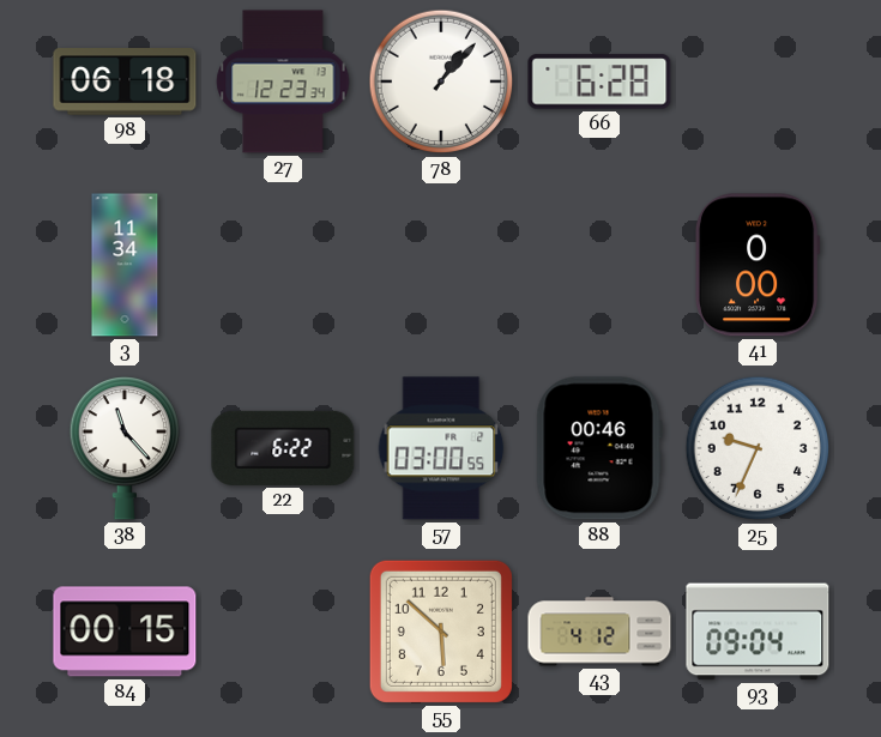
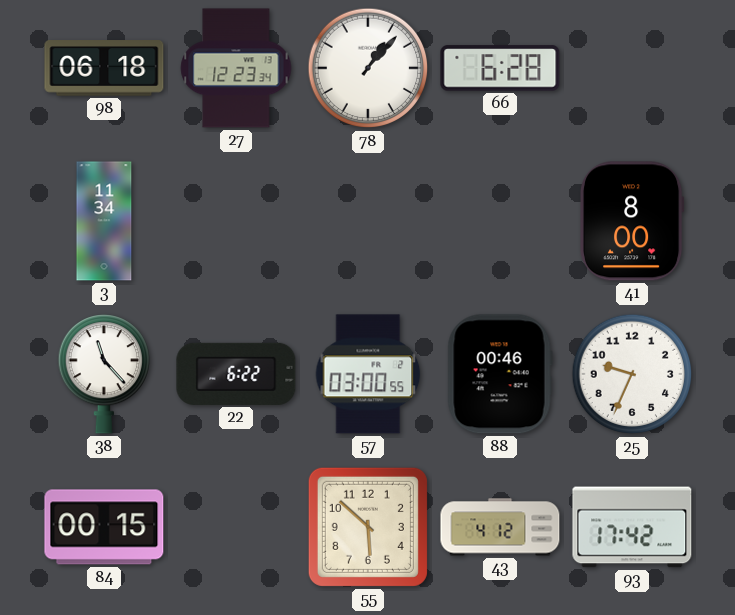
41: 0:00 -> 8:00 (632, 221)
93: 09:04 -> 17:42 (632, 527)
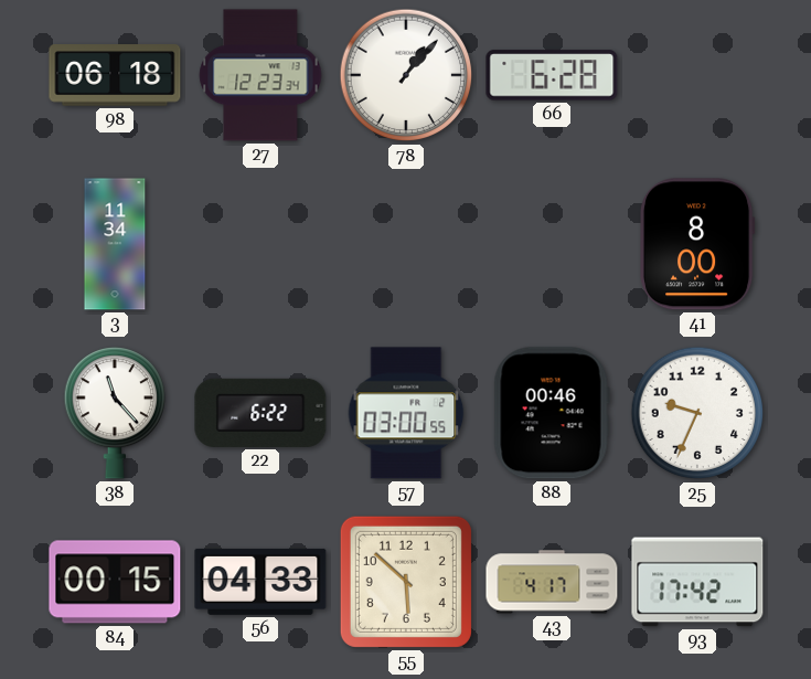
56: none -> 04:33 (260, 582)
43: 4:12 -> 4:17 (552, 582)
